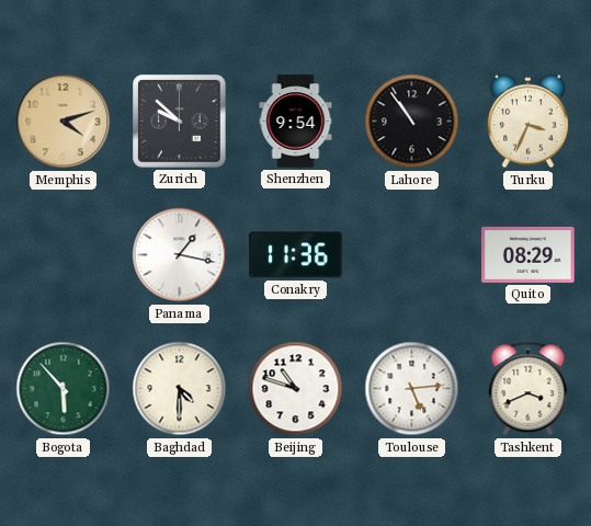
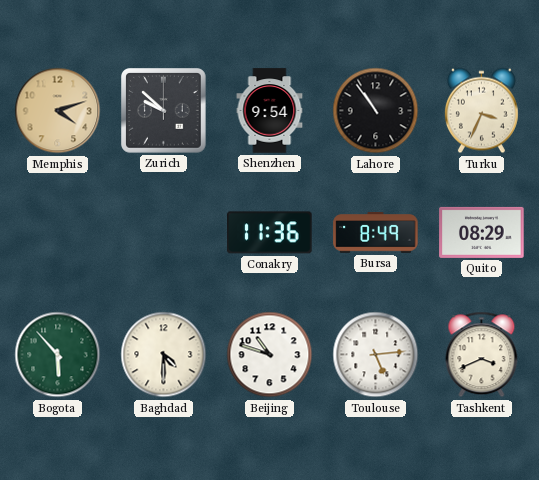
Panama: 1:17 -> none (180, 255)
Bursa: none -> 8:49 (376, 233)
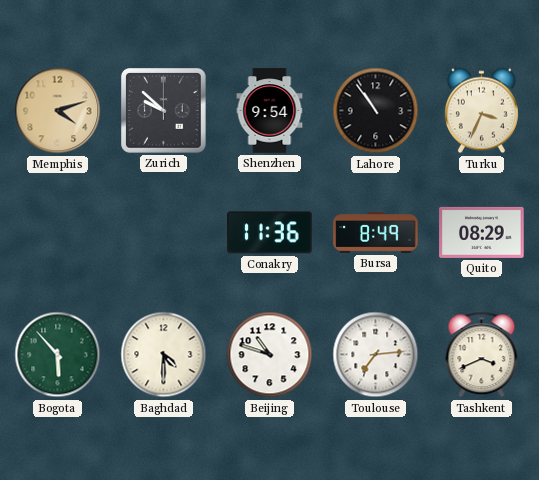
Toulouse: 5:14 -> 7:14 (376, 355)
